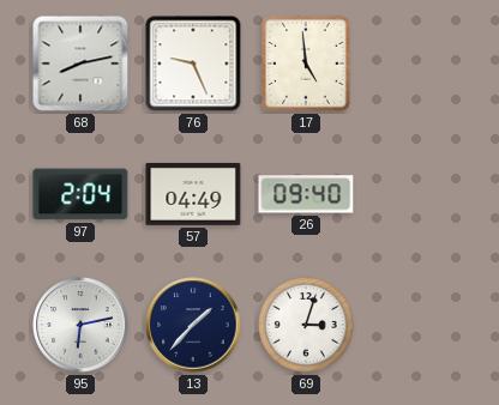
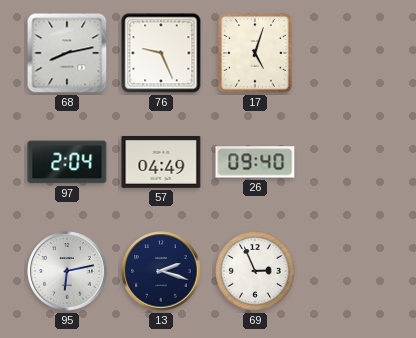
17: 4:59 -> 5:03 (255, 53)
13: 1:37 -> 2:18 (161, 271)
69: 3:03 -> 2:56 (256, 272)
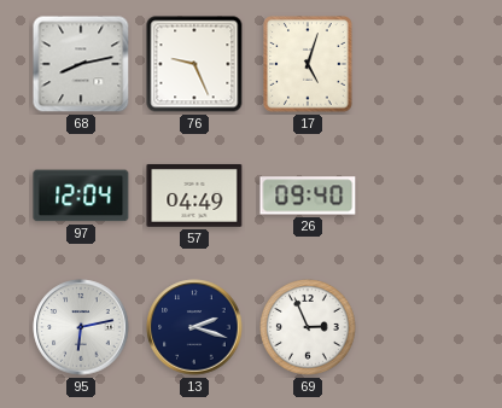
97: 2:04 -> 12:04 (81, 196)
